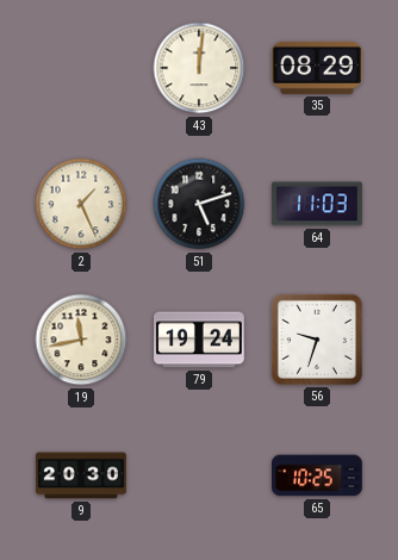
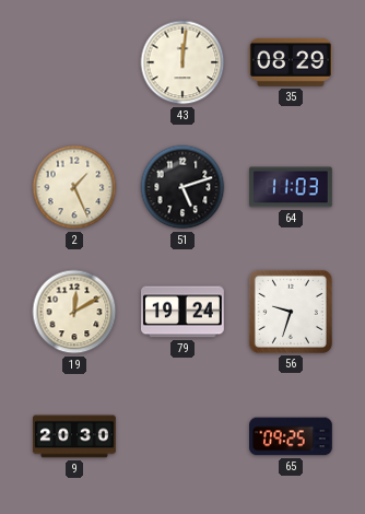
19: 11:43 -> 12:10 (74, 312)
65: 10:25 -> 09:25 (292, 436)
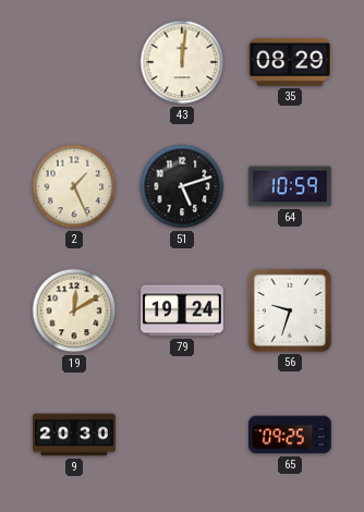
64: 11:03 -> 10:59 (290, 186)
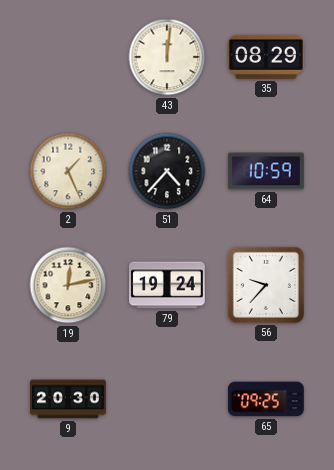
51: 5:12 -> 4:37 (167, 171)
19: 12:10 -> 12:13 (68, 285)
56: 9:33 -> 9:37 (266, 285)
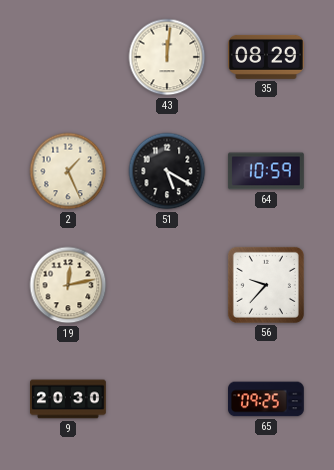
51: 4:37 -> 5:20 (167, 171)
79: 19:24 -> none (168, 285)
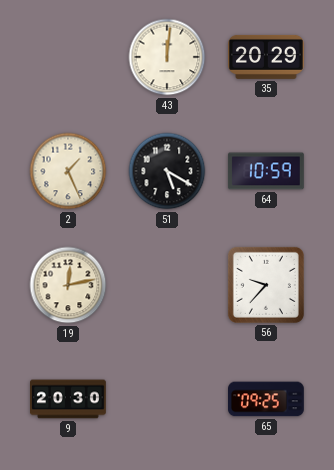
35: 08:29 -> 20:29 (267, 57)
